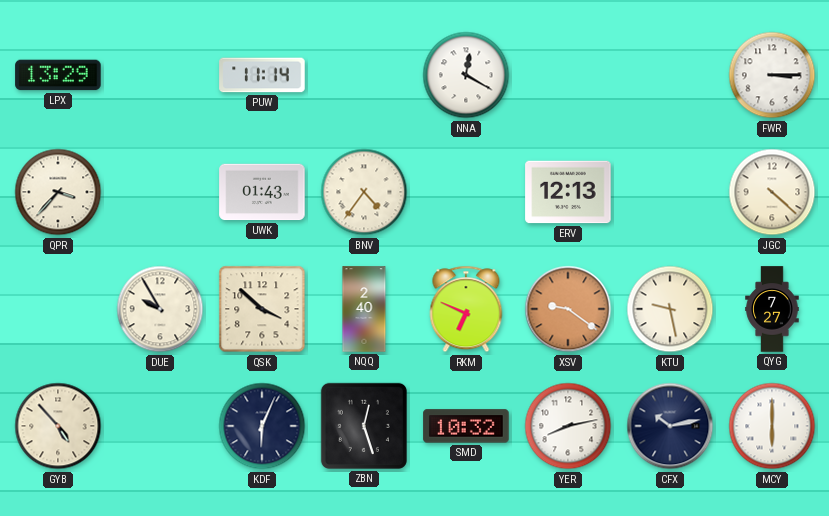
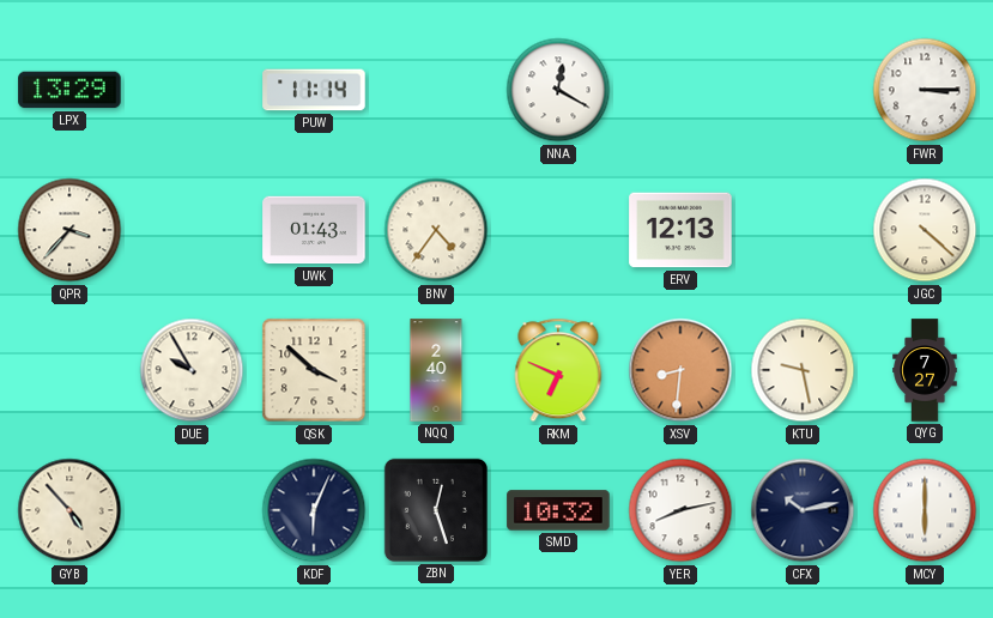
XSV: 9:21 -> 8:31 (680, 370)
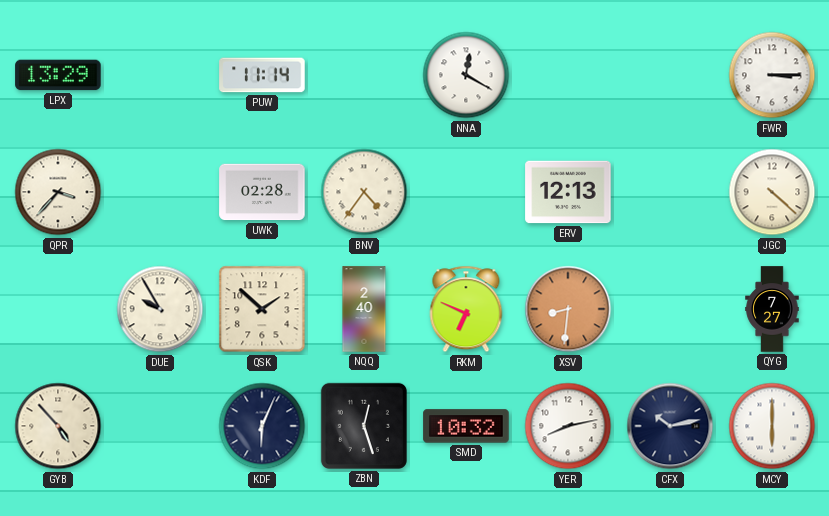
UWK: 01:43 -> 02:28 (262, 192)
QSK: 3:52 -> 1:52 (262, 309)
KTU: 9:28 -> none (803, 370)
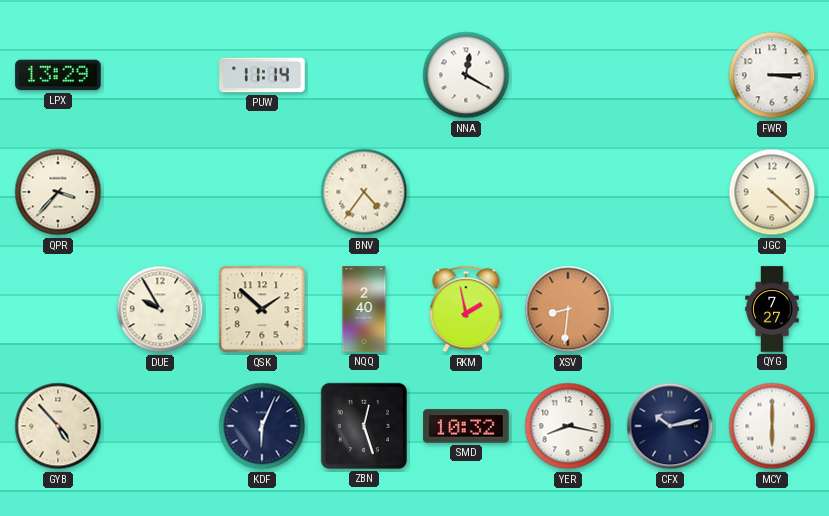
UWK: 02:28 -> none (262, 192)
ERV: 12:13 -> none (568, 192)
RKM: 6:49 -> 1:58 (466, 309)
YER: 8:13 -> 8:17 (568, 426)
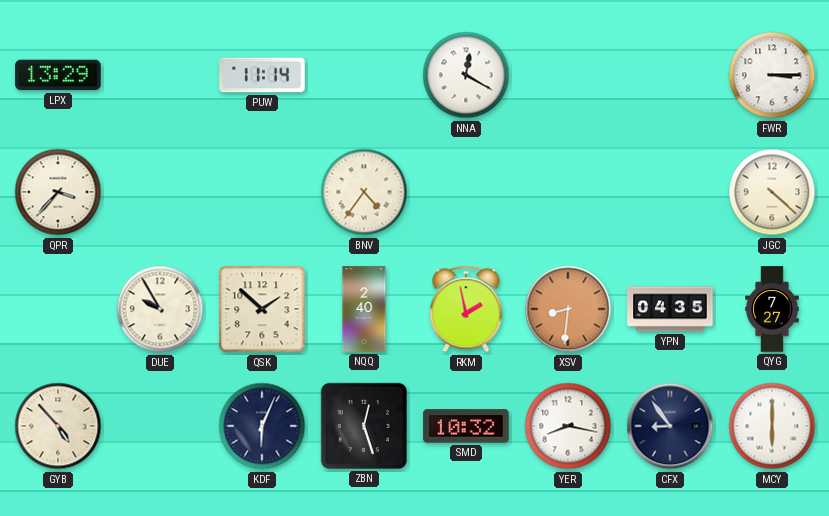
YPN: none -> 04:35 (670, 309)
CFX: 10:13 -> 8:54 (670, 426)
